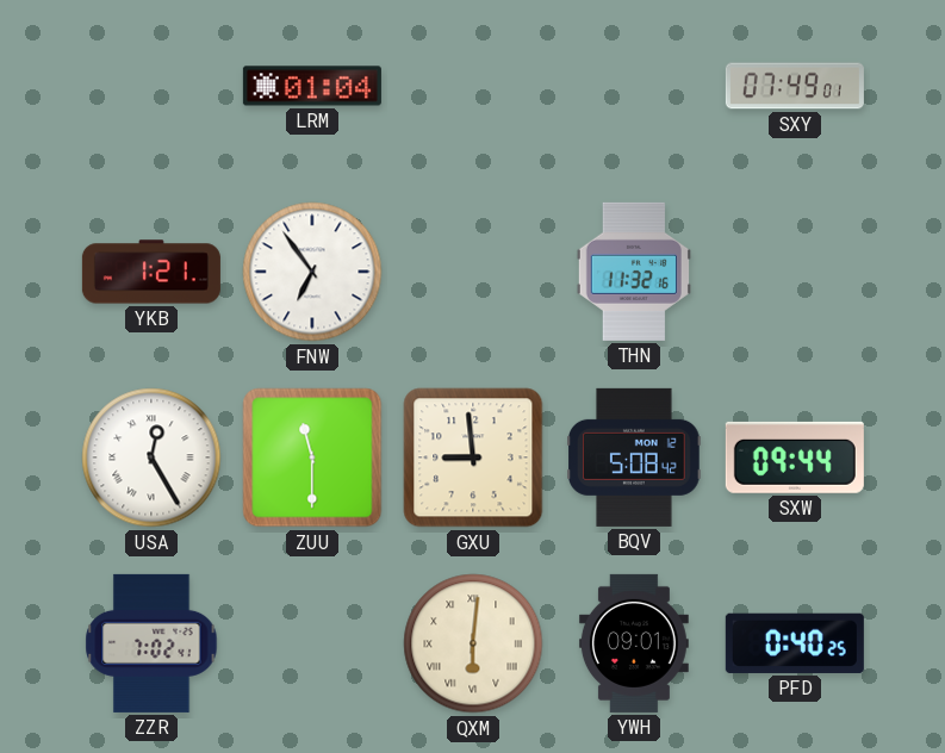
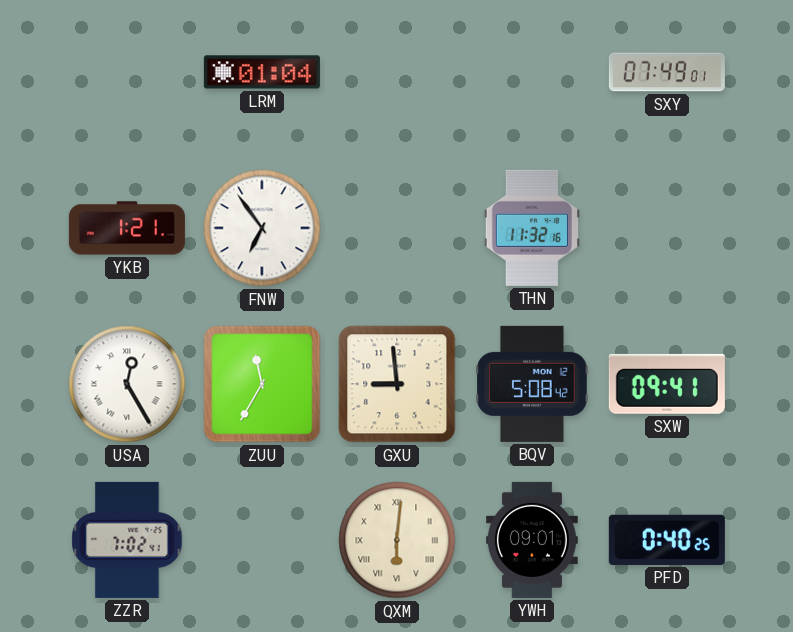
ZUU: 11:30 -> 11:35 (262, 384)
SXW: 09:44 -> 09:41 (667, 384)
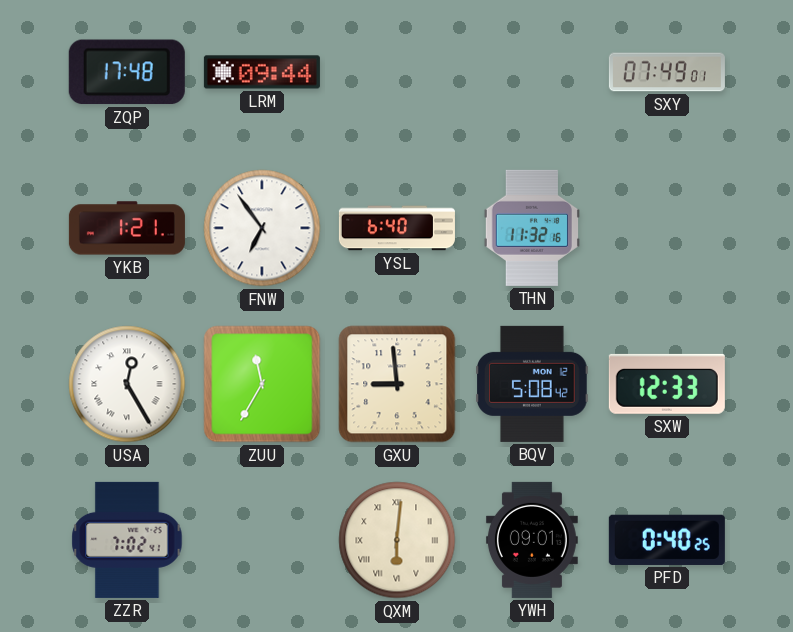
ZQP: none -> 17:48 (127, 72)
LRM: 01:04 -> 09:44 (262, 72)
YSL: none -> 6:40 (397, 228)
SXW: 09:41 -> 12:33 (667, 384)
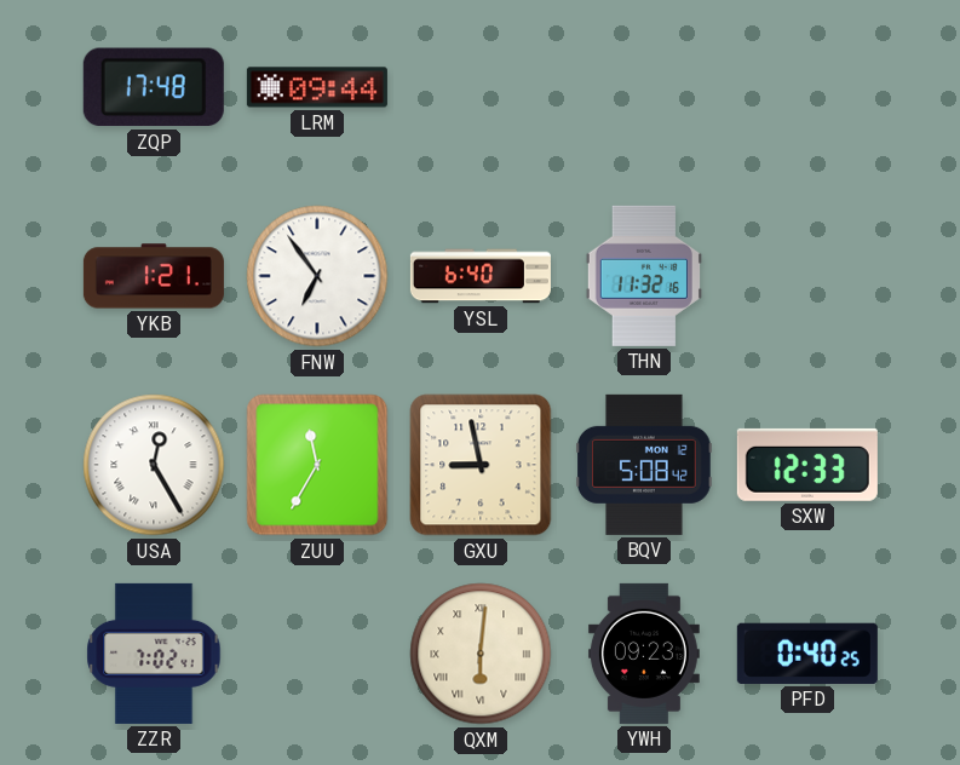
SXY: 07:49 -> none (667, 72)
GXU: 8:59 -> 8:58 (481, 465)
YWH: 09:01 -> 09:23 (644, 654)
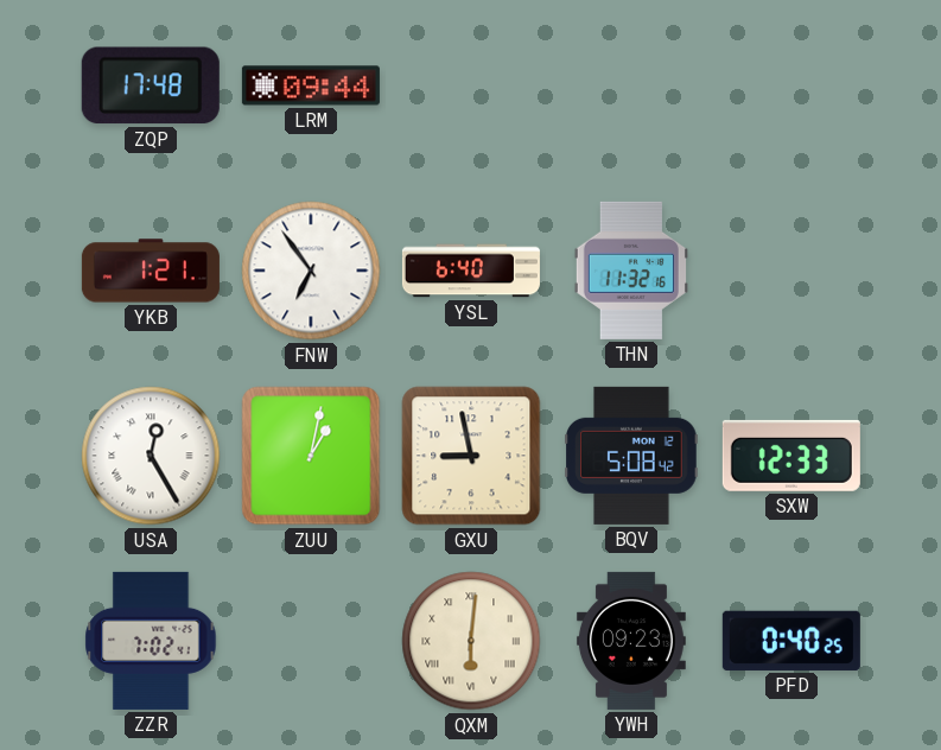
ZUU: 11:35 -> 1:02 (311, 456)
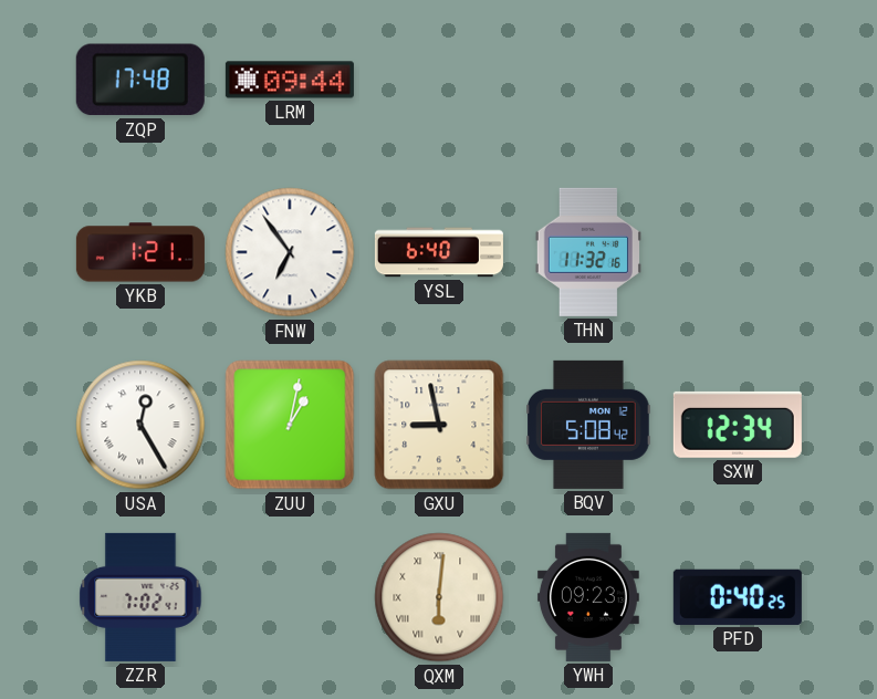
SXW: 12:33 -> 12:34 (738, 425)
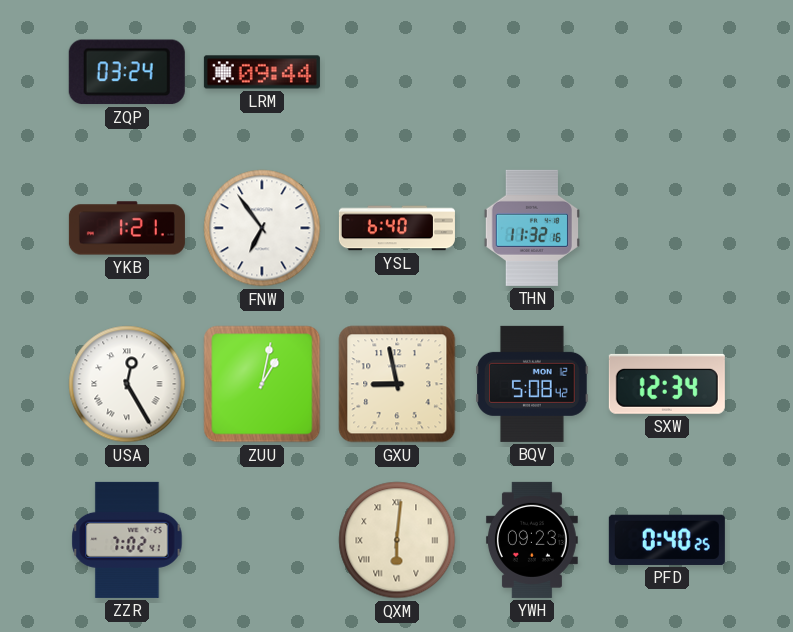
ZQP: 17:48 -> 03:24 (127, 72)
